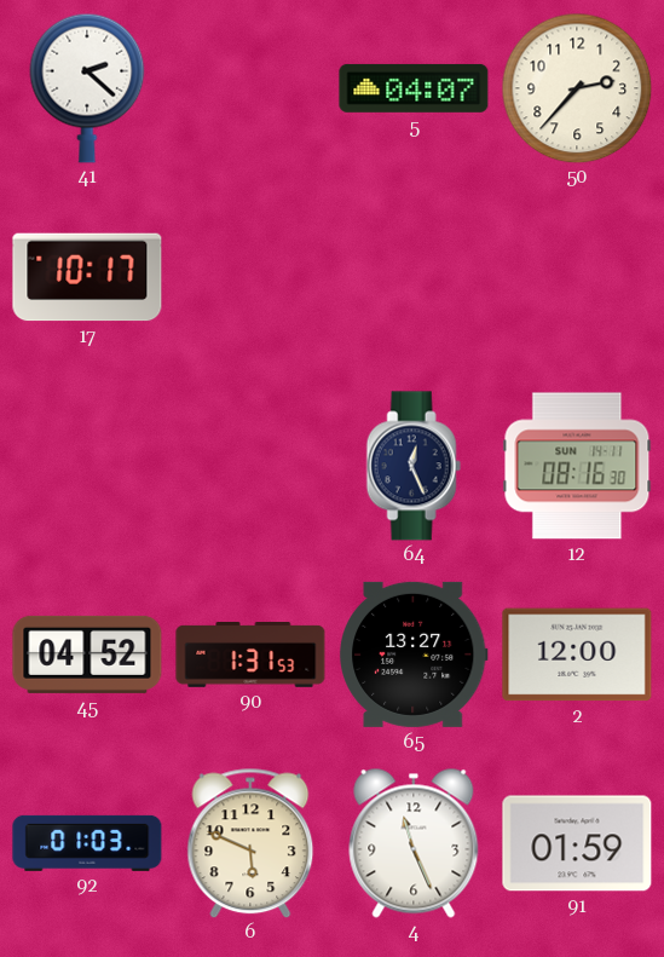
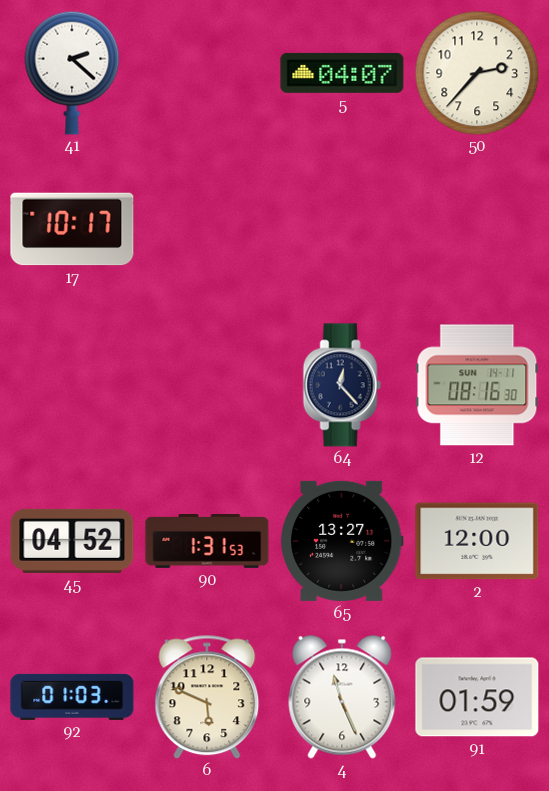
64: 12:26 -> 12:23 (342, 385)
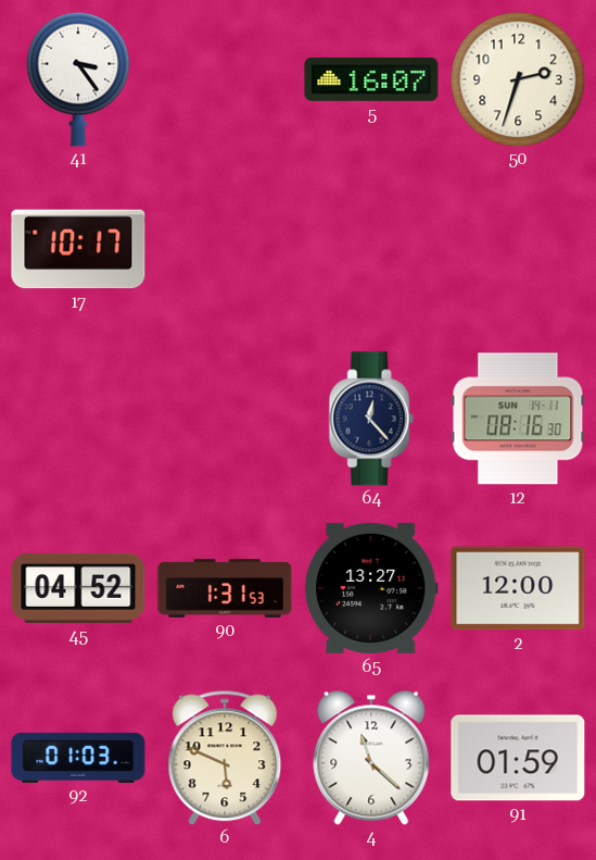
41: 2:22 -> 3:24 (78, 79)
5: 04:07 -> 16:07 (371, 79)
50: 2:37 -> 2:33 (518, 79)
4: 11:26 -> 11:22 (371, 758)
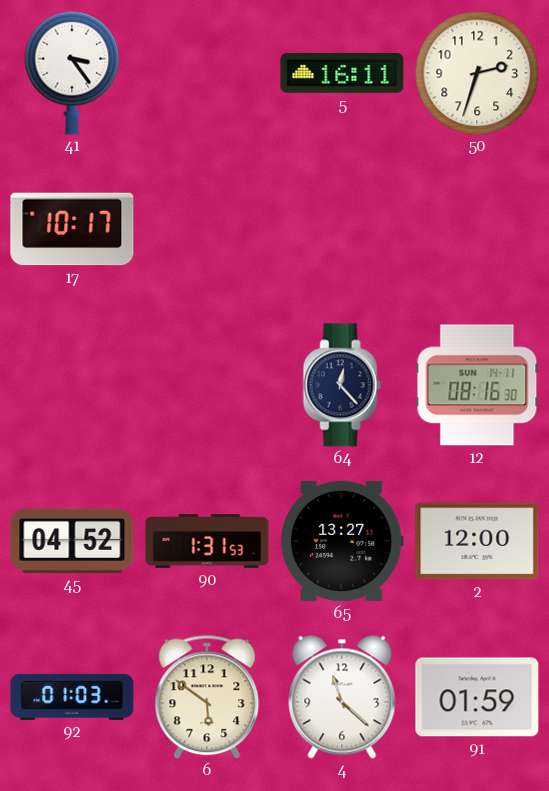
5: 16:07 -> 16:11 (342, 73)
6: 5:49 -> 5:51 (207, 697)
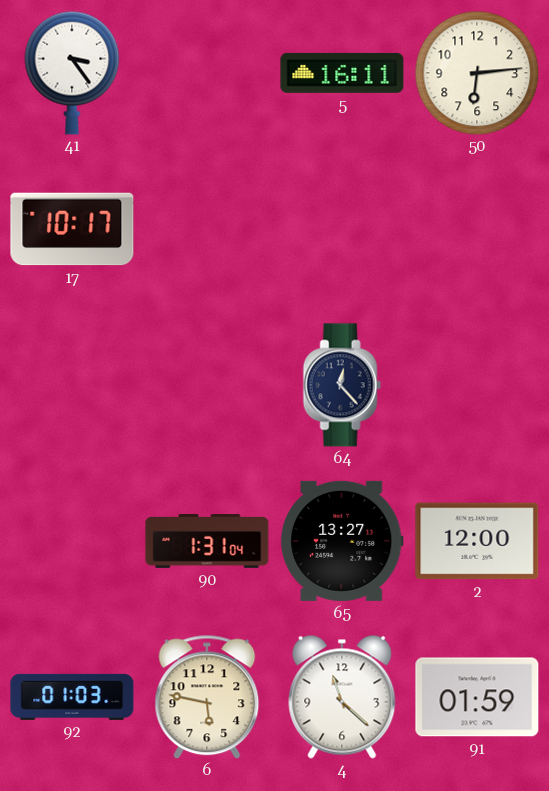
50: 2:33 -> 6:14 (477, 73)
12: 08:16 -> none (477, 385)
45: 04:52 -> none (72, 541)
90: 1:31:53 -> 1:31:04 (207, 542)
6: 5:51 -> 5:47 (207, 697)
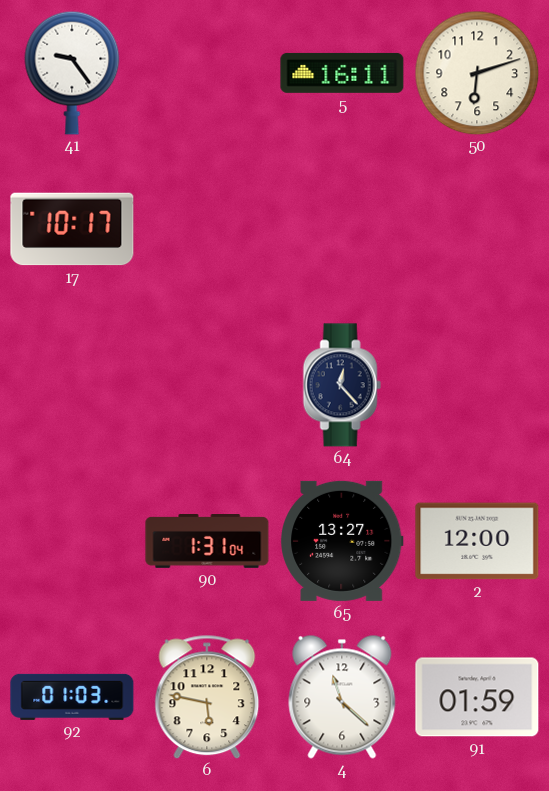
41: 3:24 -> 9:24 (72, 73)
50: 6:14 -> 6:12 (477, 73)
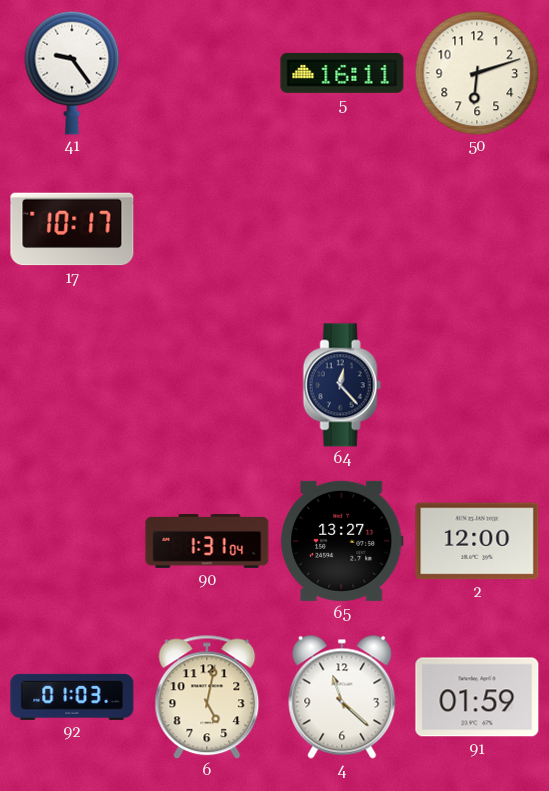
6: 5:47 -> 5:02 (207, 697)
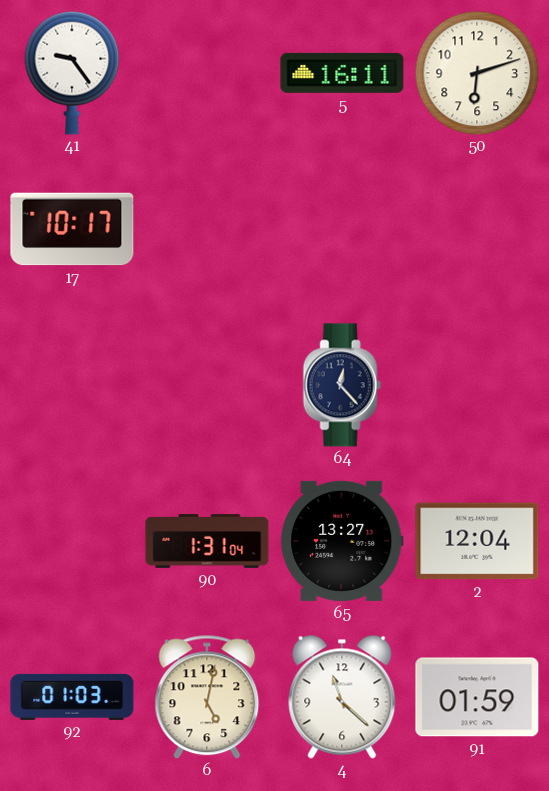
2: 12:00 -> 12:04 (477, 541)
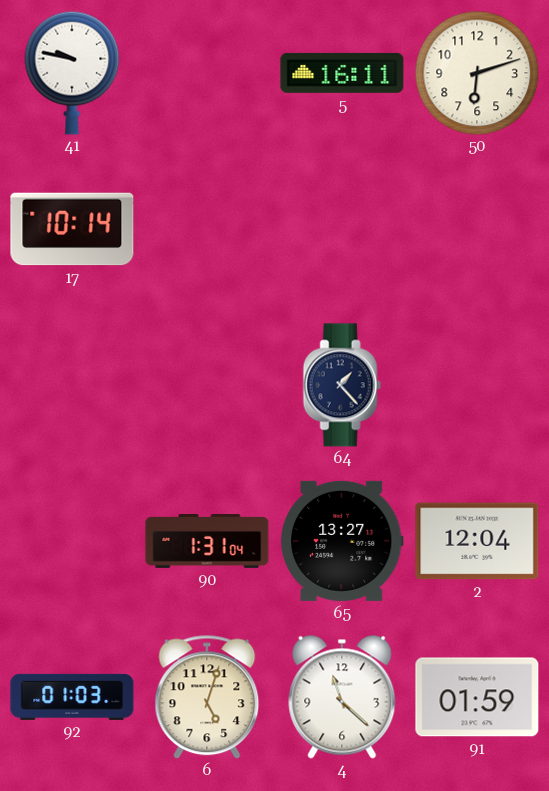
41: 9:24 -> 9:47 (72, 73)
17: 10:17 -> 10:14 (72, 229)
64: 12:23 -> 1:23 (342, 385)
6: 5:02 -> 5:03 (207, 697)
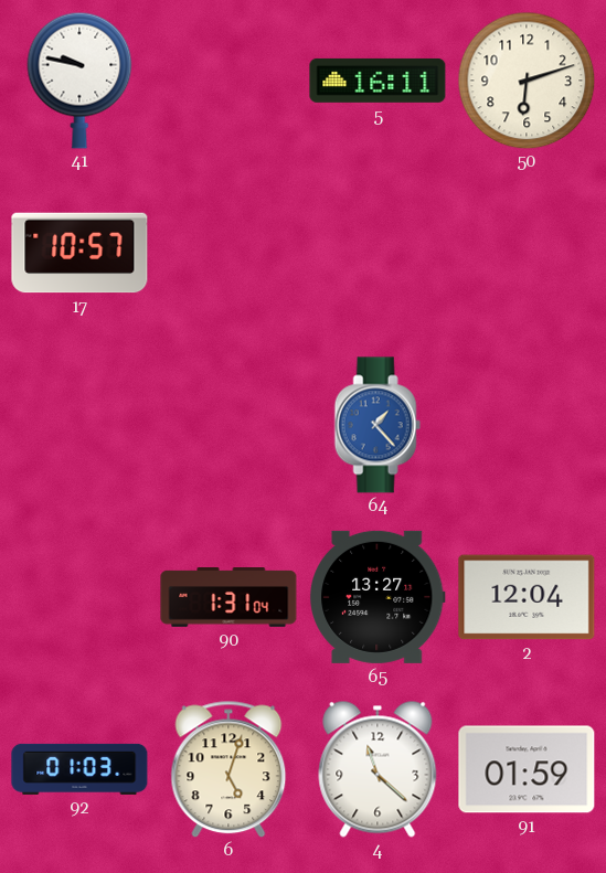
17: 10:14 -> 10:57 (79, 253)
64 dial: navy -> blue (378, 425)
